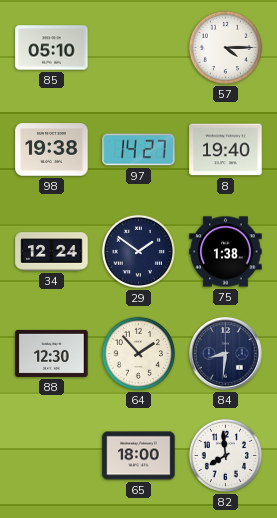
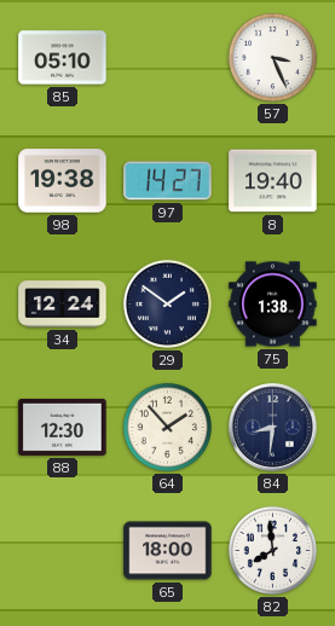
57: 4:15 -> 3:26 (272, 57)
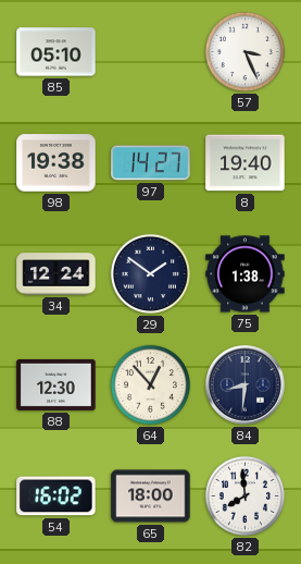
64: 1:53 -> 12:53 (150, 384)
54: none -> 16:02 (57, 496)
